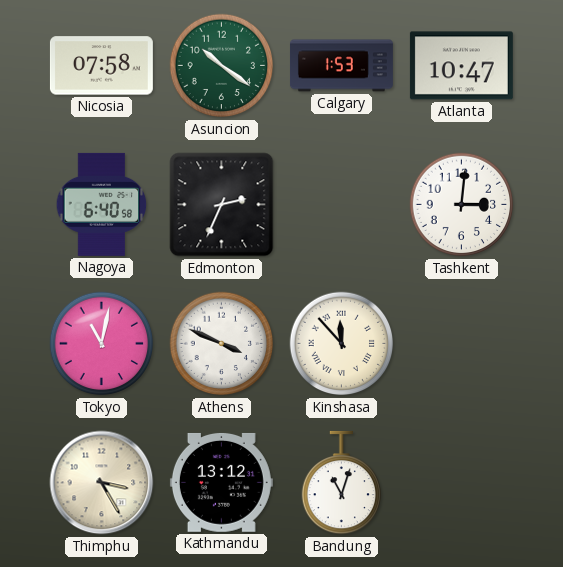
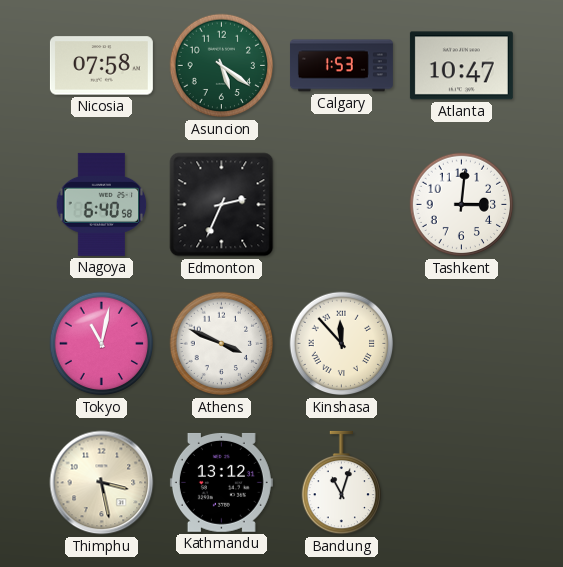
Asuncion: 10:21 -> 5:21 (222, 66)
Thimphu: 3:25 -> 3:28 (102, 483)
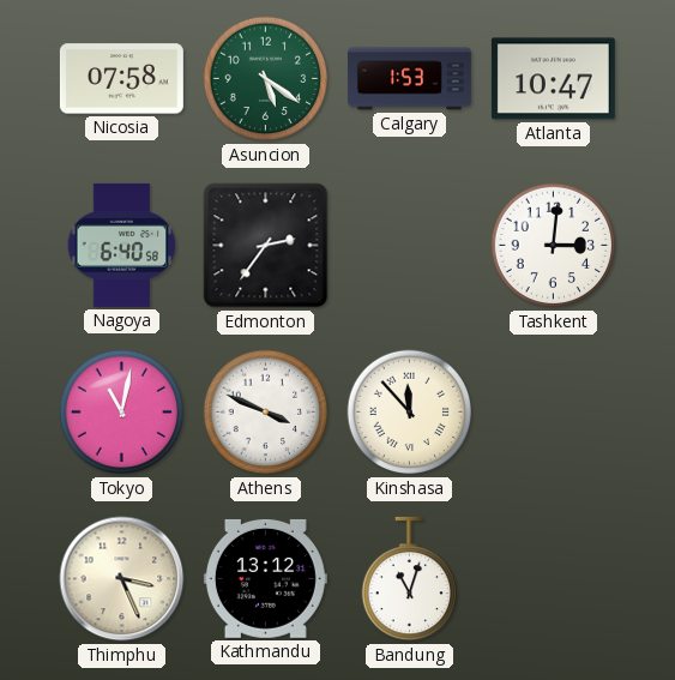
Edmonton: 2:34 -> 2:36 (266, 246)
Thimphu: 3:28 -> 3:26 (122, 579)
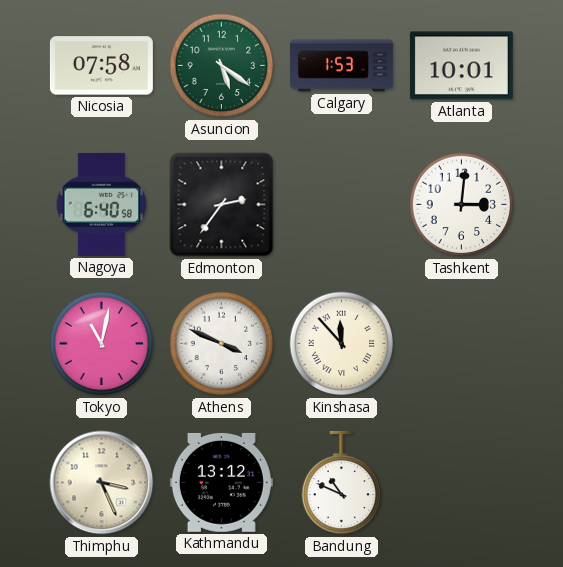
Atlanta: 10:47 -> 10:01 (461, 66)
Bandung: 11:03 -> 10:49 (341, 483)
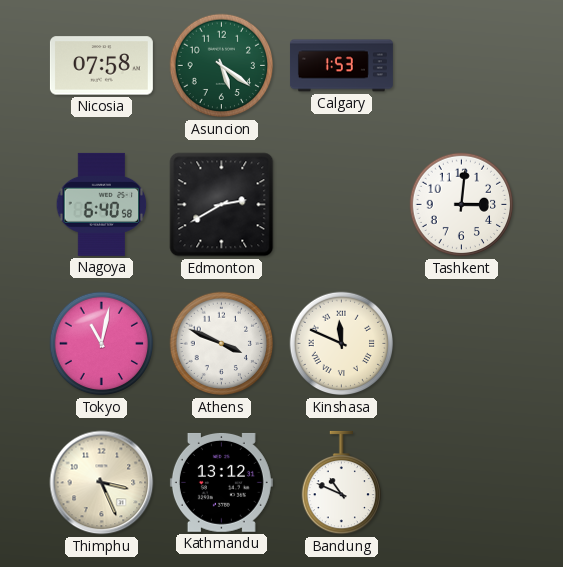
Atlanta: 10:01 -> none (461, 66)
Edmonton: 2:36 -> 2:40 (222, 205)
Kinshasa: 11:53 -> 11:49 (342, 344)
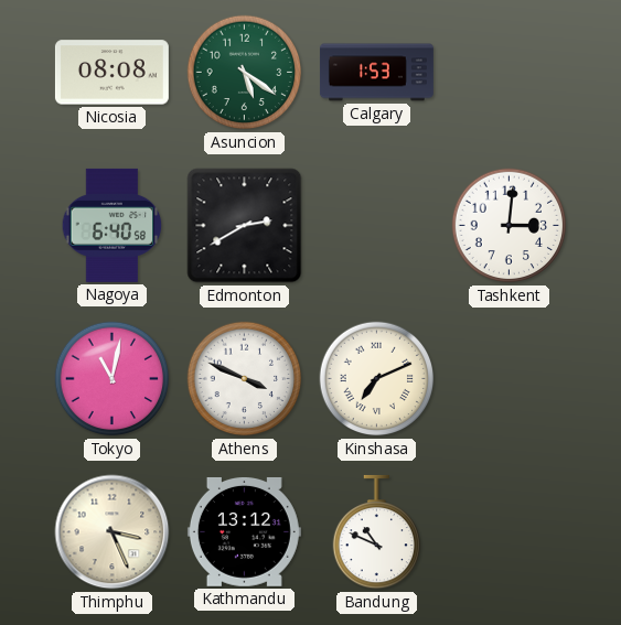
Nicosia: 07:58 -> 08:08 (111, 73)
Kinshasa: 11:49 -> 7:11 (377, 379)
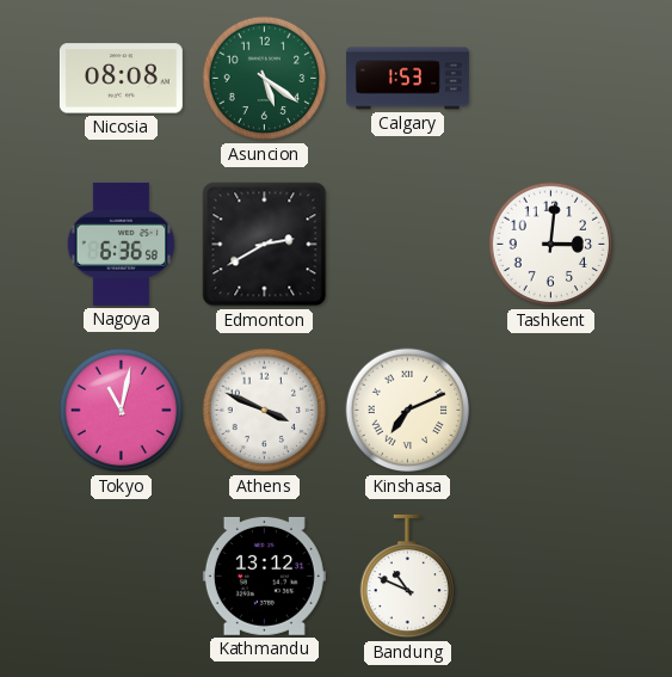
Nagoya: 6:40 -> 6:36 (122, 244)
Thimphu: 3:26 -> none (113, 532)
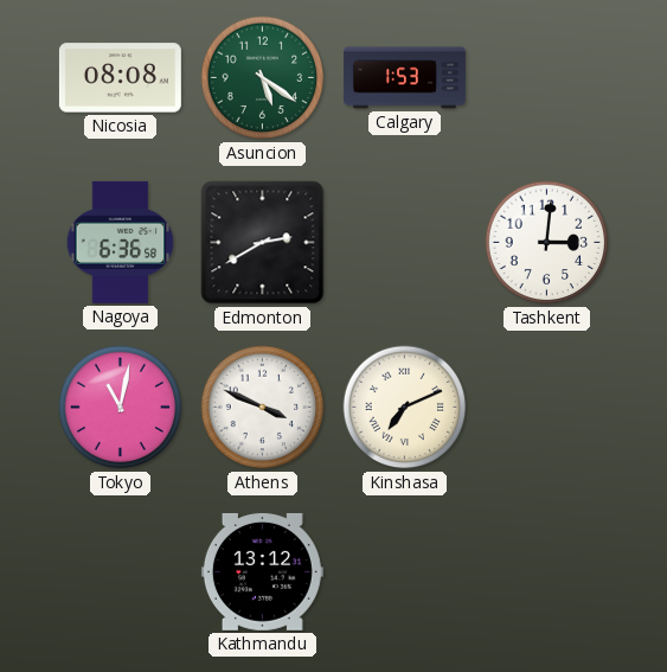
Bandung: 10:49 -> none (407, 577)
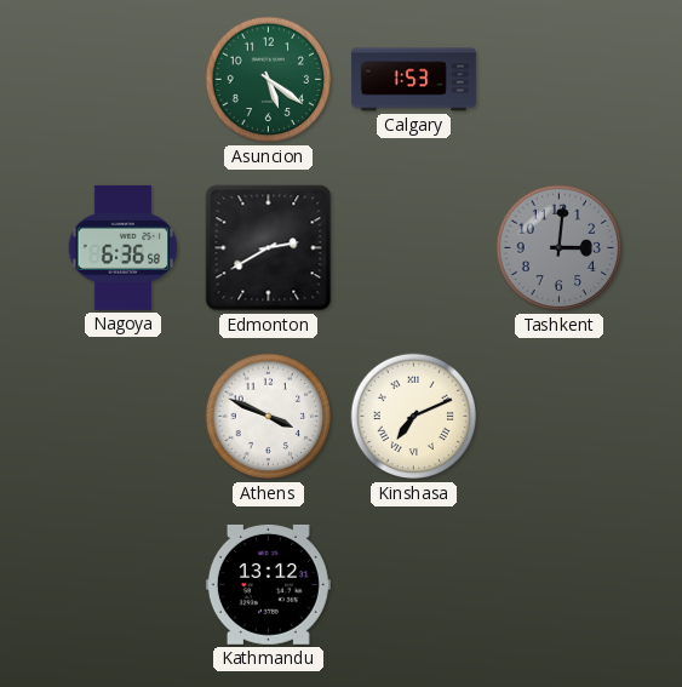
Nicosia: 08:08 -> none (120, 78)
Tashkent dial: white -> grey (560, 248)
Tokyo: 11:02 -> none (121, 408)
